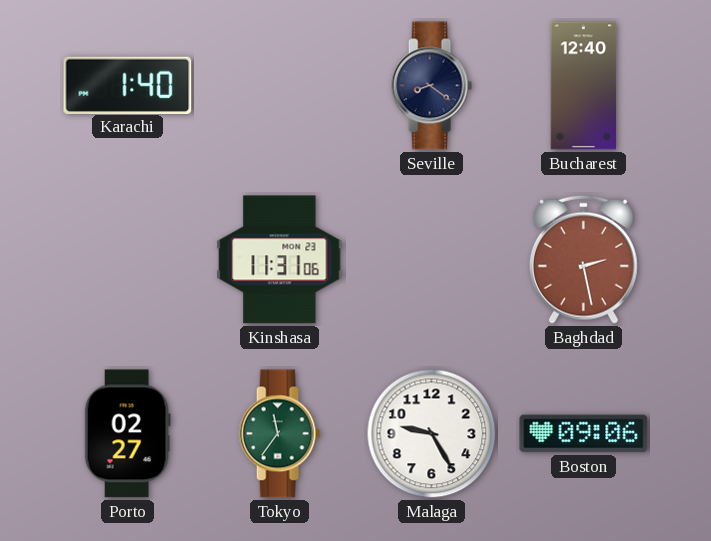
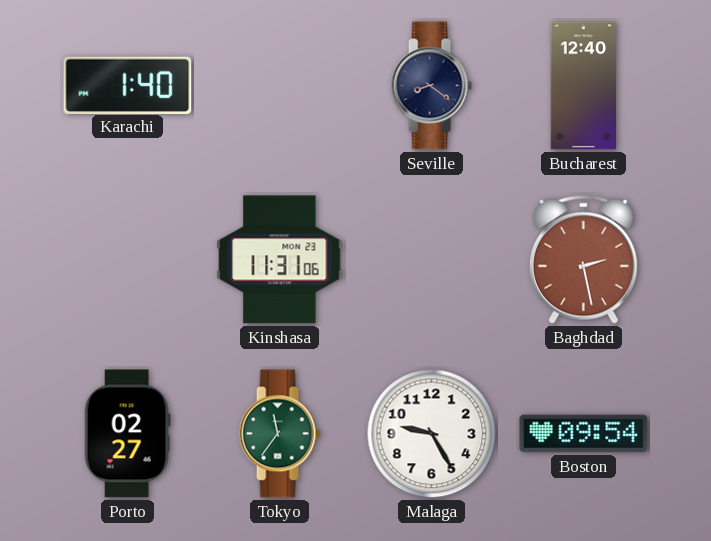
Boston: 09:06 -> 09:54 (584, 434)
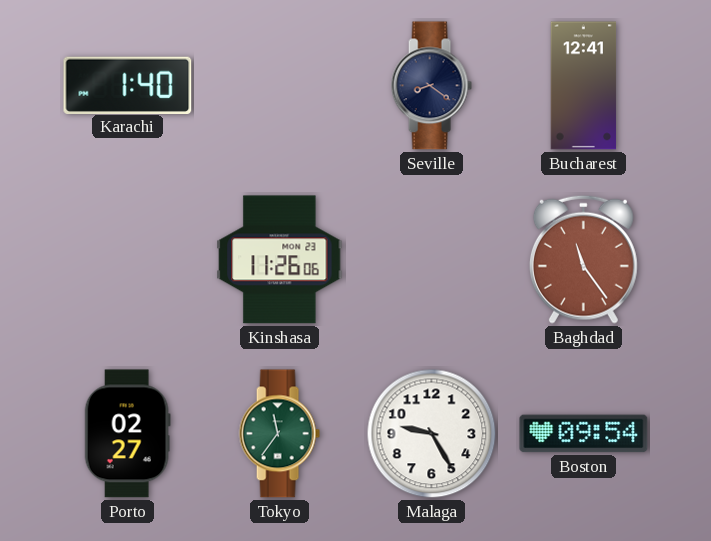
Bucharest: 12:40 -> 12:41 (584, 86)
Kinshasa: 11:31 -> 11:26 (280, 260)
Baghdad: 2:28 -> 11:24 (583, 259)
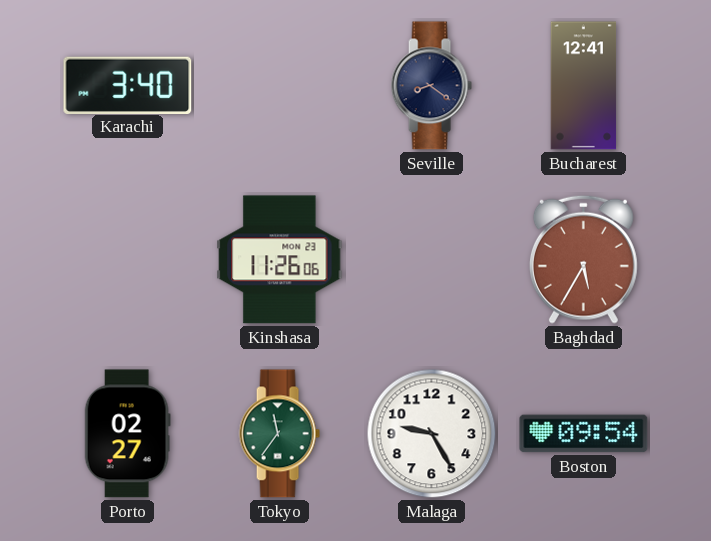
Karachi: 1:40 -> 3:40 (128, 85)
Baghdad: 11:24 -> 5:35 (583, 259)
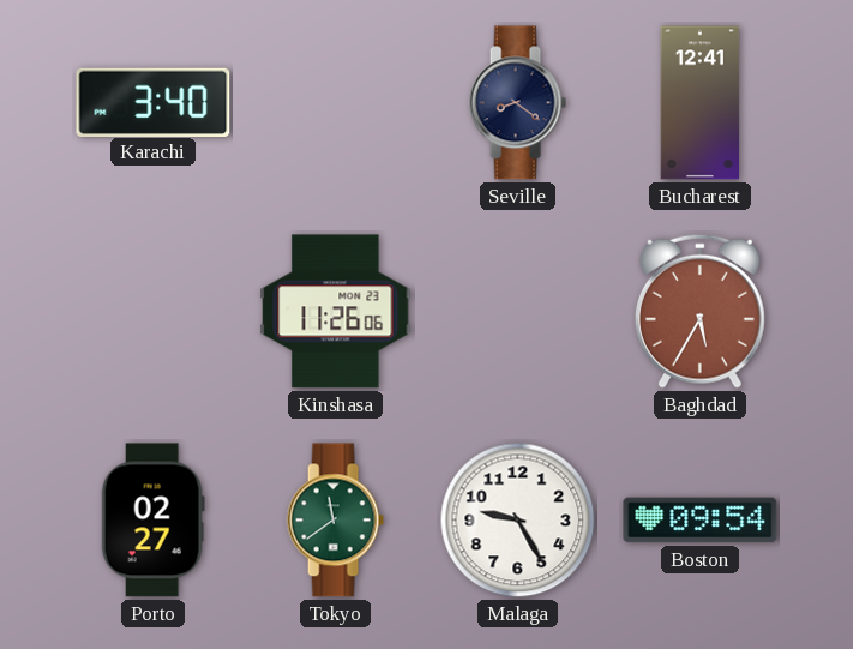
Tokyo: 11:36 -> 11:39 (335, 521)
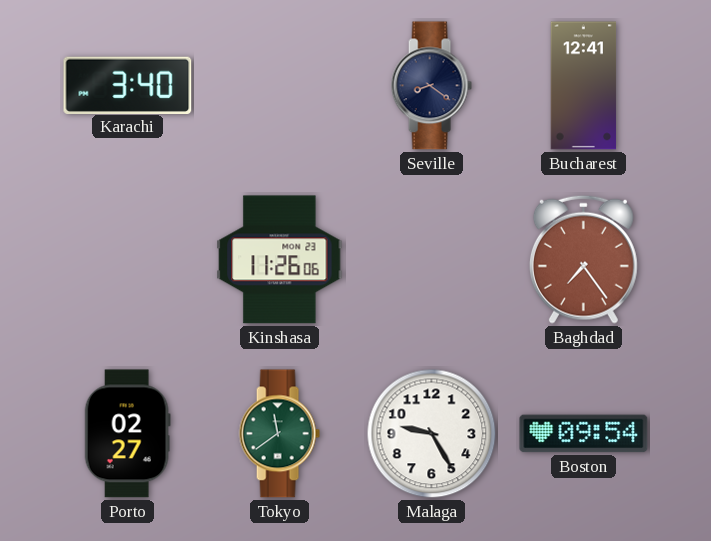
Baghdad: 5:35 -> 7:24 (583, 259)
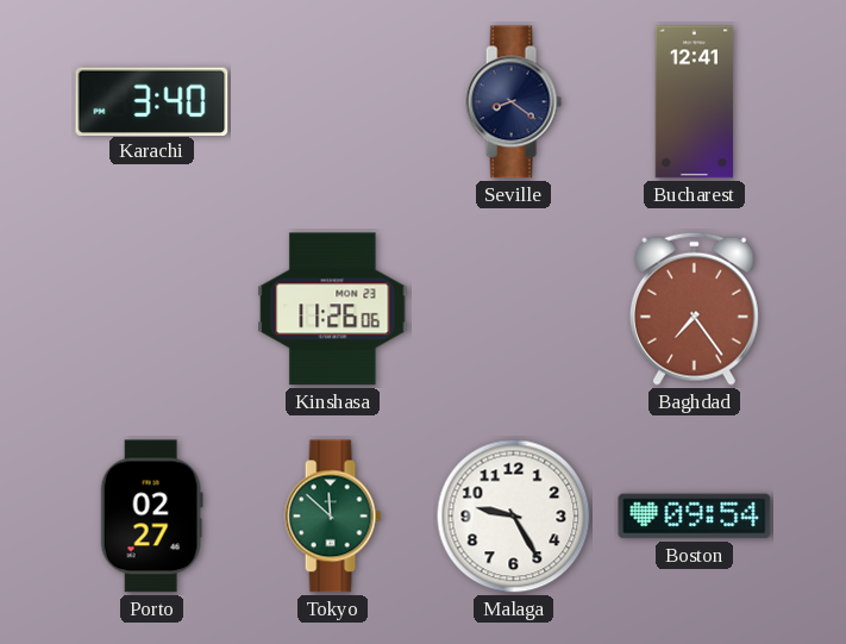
Tokyo: 11:39 -> 11:52 (332, 517)
